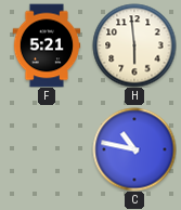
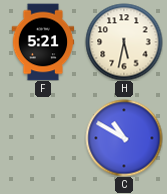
H: 5:59 -> 5:32 (124, 42)
C: 10:47 -> 10:50 (124, 138)
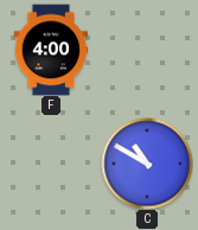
F: 5:21 -> 4:00 (51, 50)
H: 5:32 -> none (124, 42)
